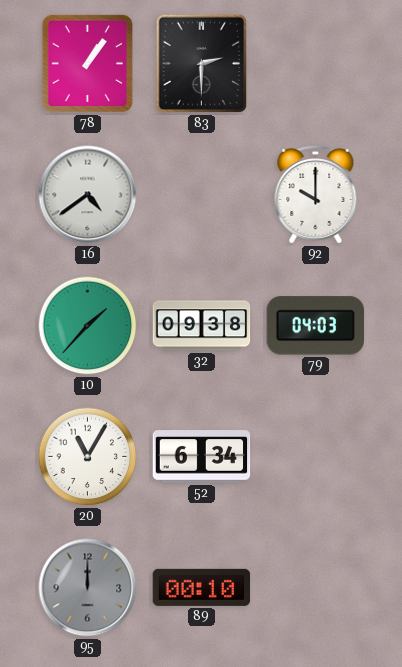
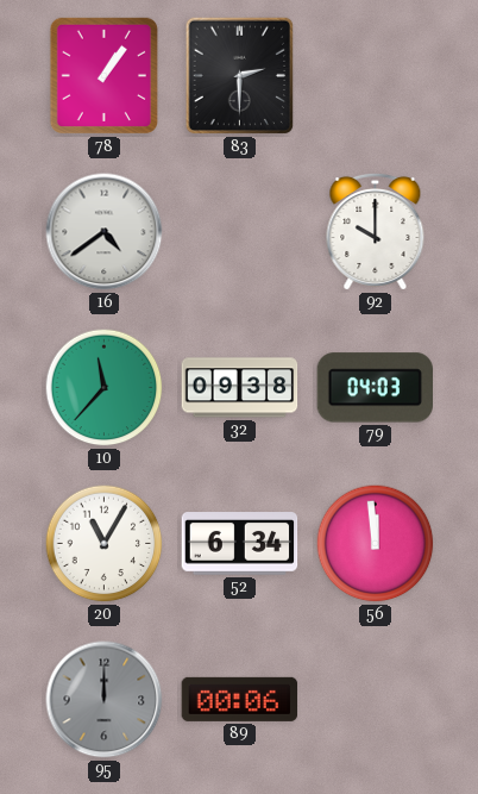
10: 1:37 -> 11:37 (105, 388)
56: none -> 11:59 (376, 544)
89: 00:10 -> 00:06 (240, 699)
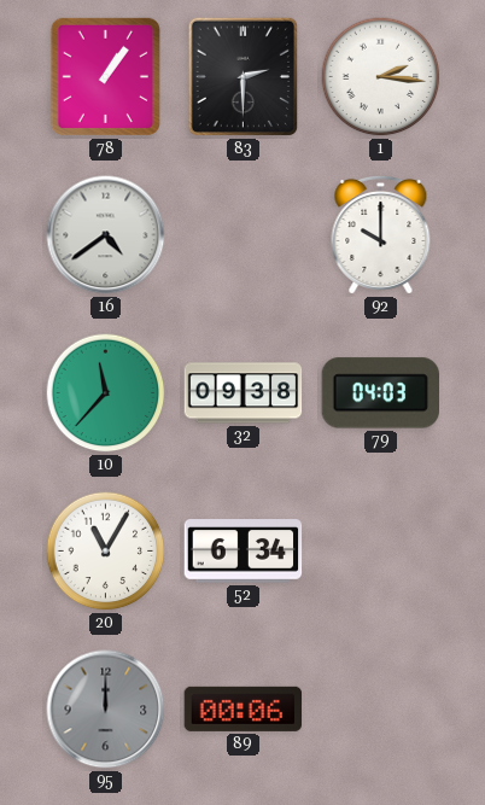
1: none -> 2:16 (381, 77)
56: 11:59 -> none (376, 544)
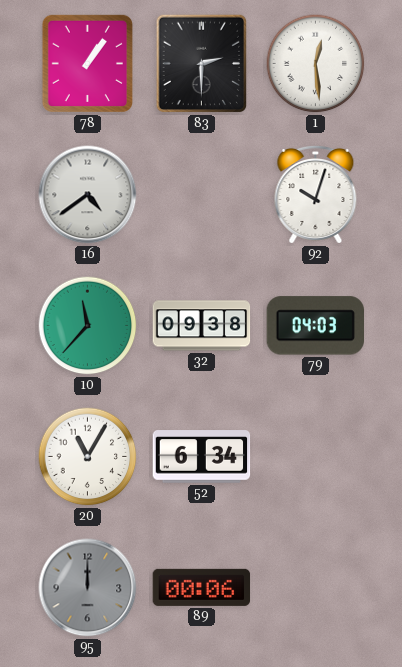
1: 2:16 -> 12:29 (316, 64)
92: 10:00 -> 10:03 (316, 194)
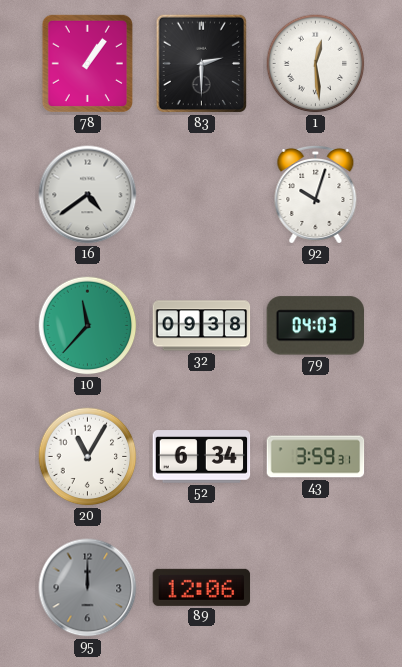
43: none -> 3:59 (316, 457)
89: 00:06 -> 12:06 (202, 587)
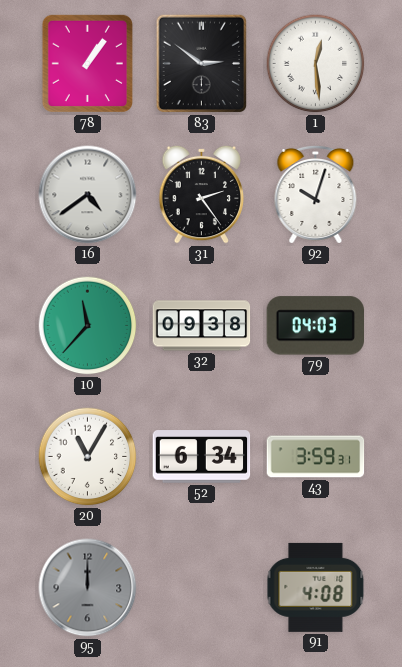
83: 2:30 -> 2:51 (201, 64)
31: none -> 2:24 (202, 194)
89: 12:06 -> none (202, 587)
91: none -> 4:08 (316, 587)
